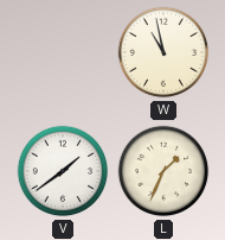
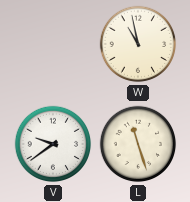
V: 1:39 -> 9:39 (53, 144)
L: 1:34 -> 11:27 (138, 144)
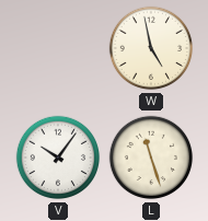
W: 10:58 -> 4:58 (151, 48)
V: 9:39 -> 10:06 (58, 158)
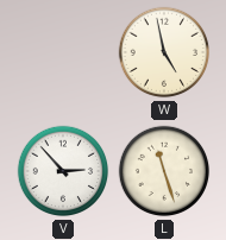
V: 10:06 -> 2:53 (63, 171)
